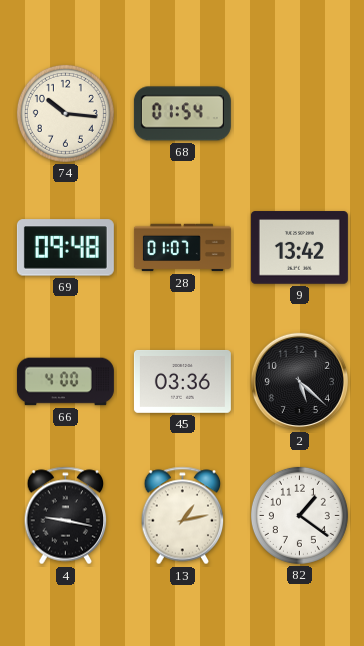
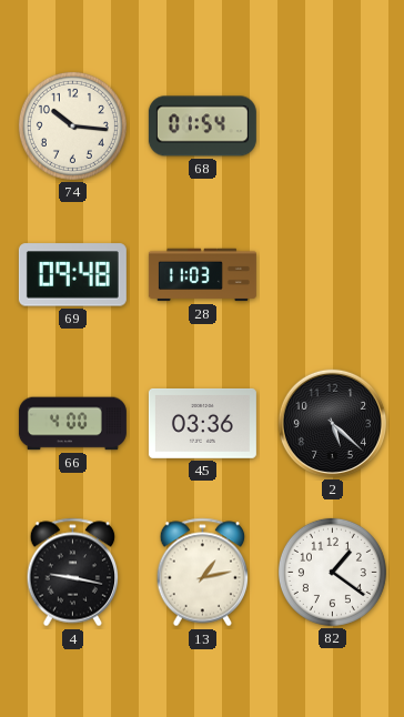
28: 01:07 -> 11:03 (202, 275)
9: 13:42 -> none (299, 248)
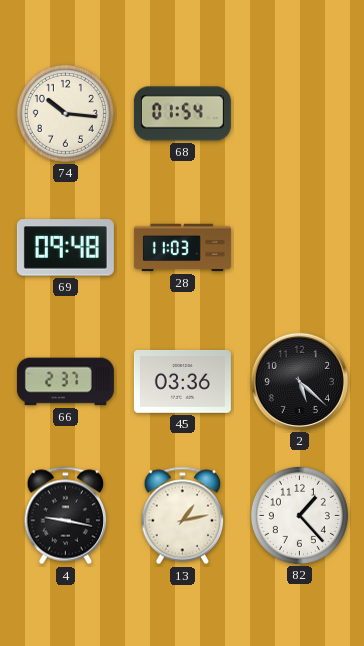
66: 4:00 -> 2:37 (65, 382)
82: 1:21 -> 1:23 (299, 515)
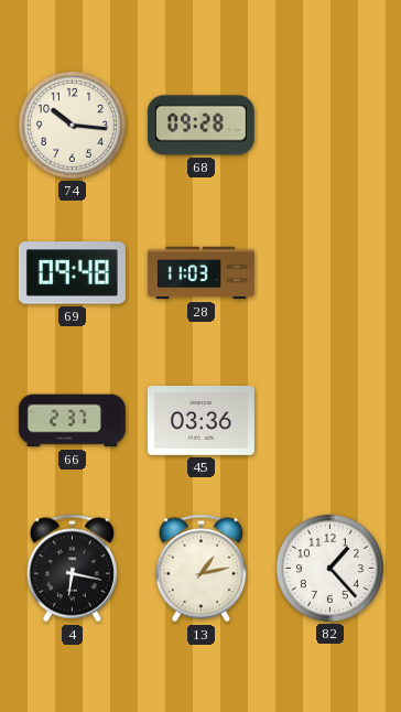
68: 01:54 -> 09:28 (201, 126)
2: 5:22 -> none (299, 381)
4: 9:17 -> 6:17 (73, 569)
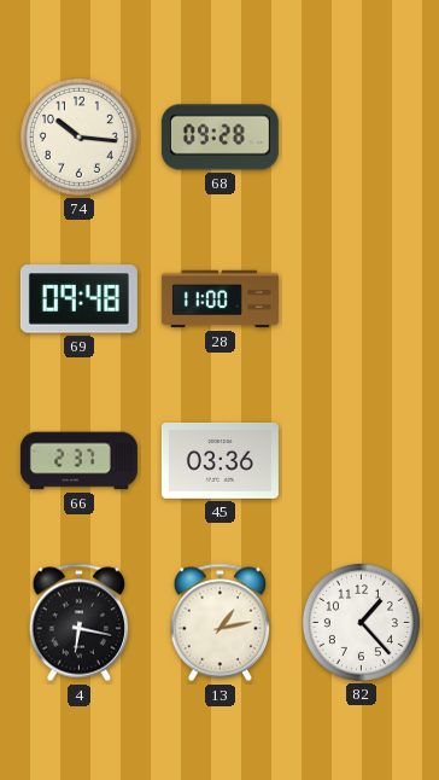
28: 11:03 -> 11:00 (219, 299)
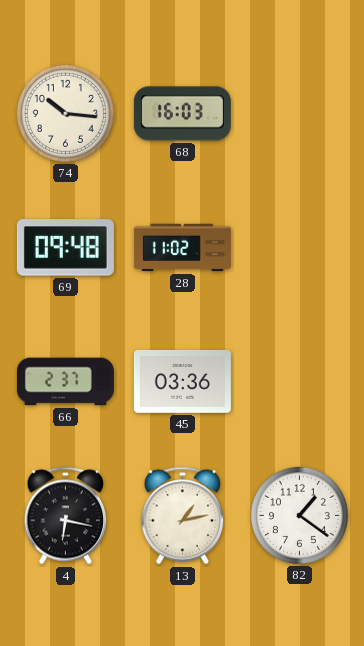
68: 09:28 -> 16:03 (182, 114)
28: 11:00 -> 11:02 (182, 248)
82: 1:23 -> 1:21 (299, 515)
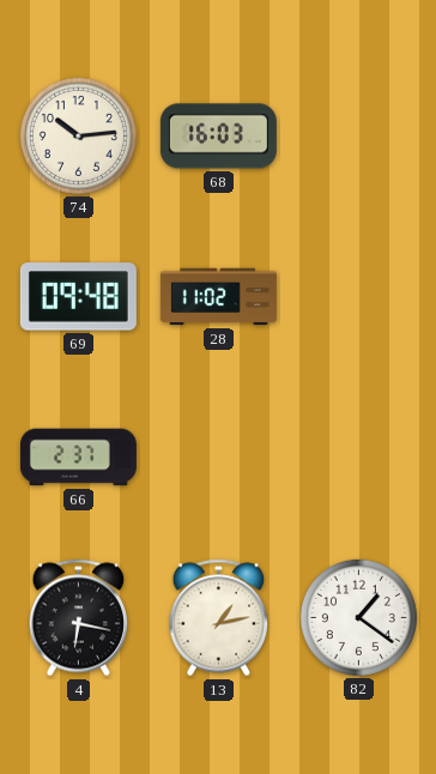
74: 10:16 -> 10:14 (78, 135)
45: 03:36 -> none (182, 381)
